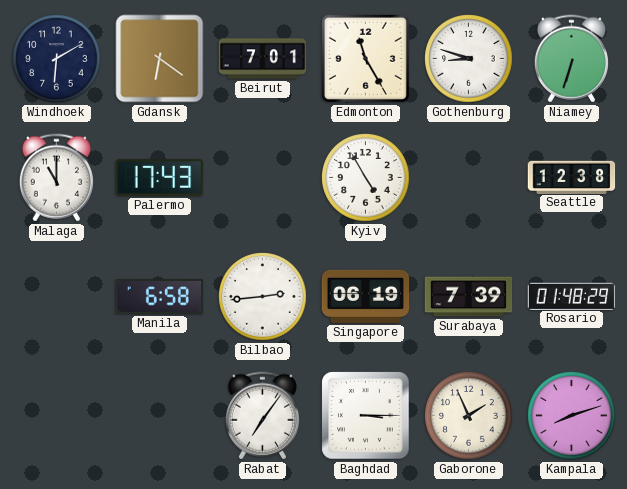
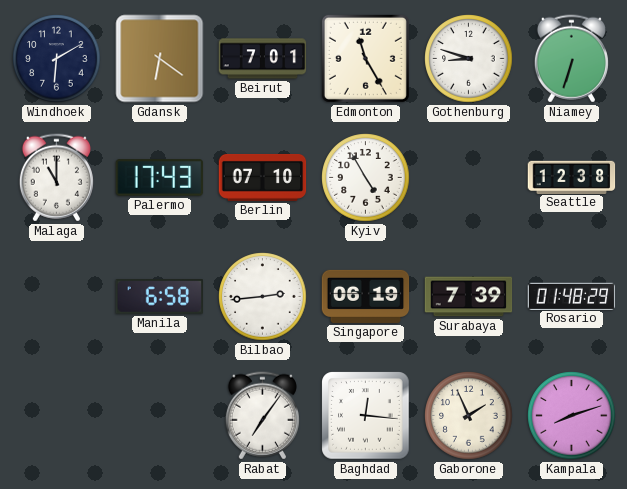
Berlin: none -> 07:10 (263, 177)
Baghdad: 3:15 -> 12:16 (366, 416)
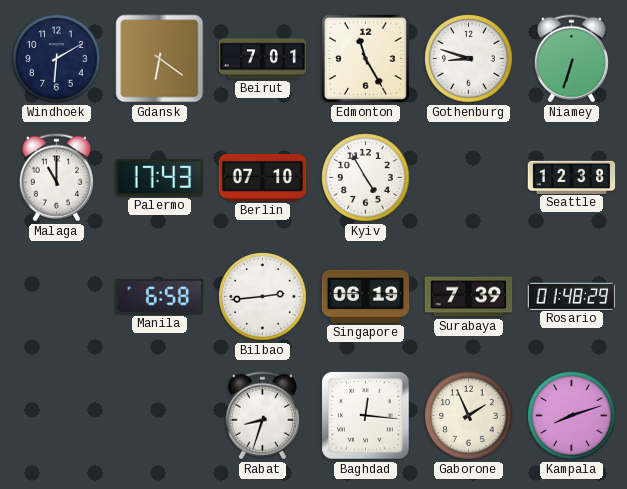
Rabat: 7:06 -> 8:33 (262, 416)
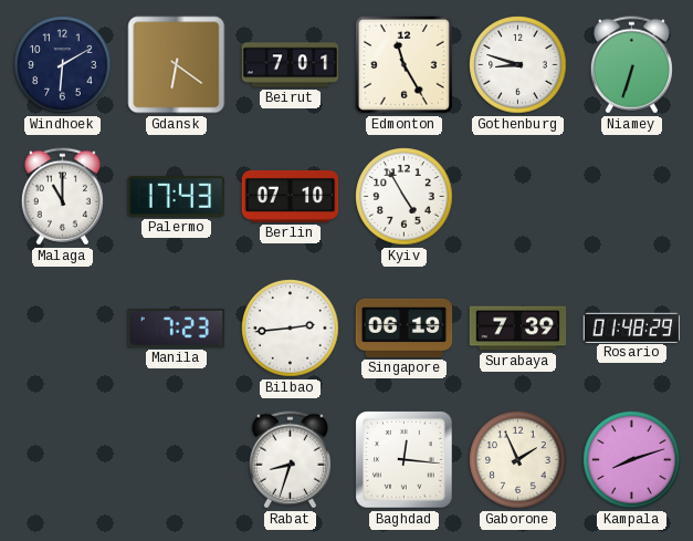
Seattle: 12:38 -> none (572, 177)
Manila: 6:58 -> 7:23 (176, 329)
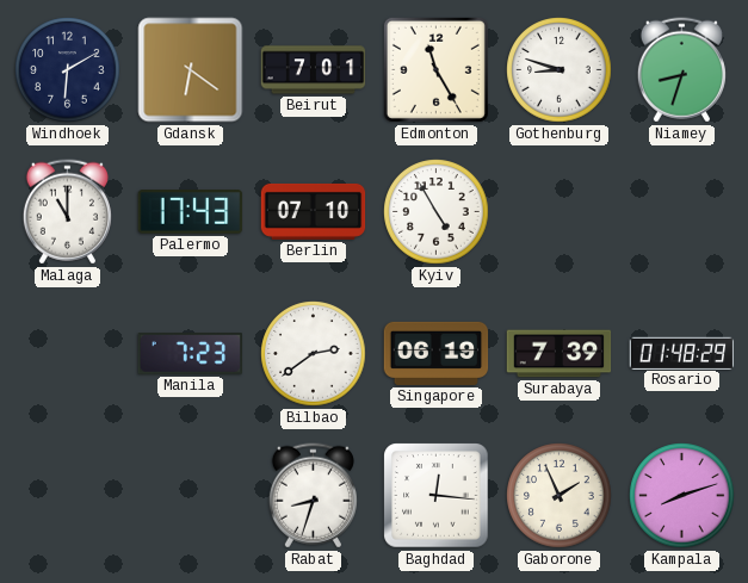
Niamey: 6:33 -> 8:33 (681, 70)
Bilbao: 2:44 -> 2:39 (314, 354)
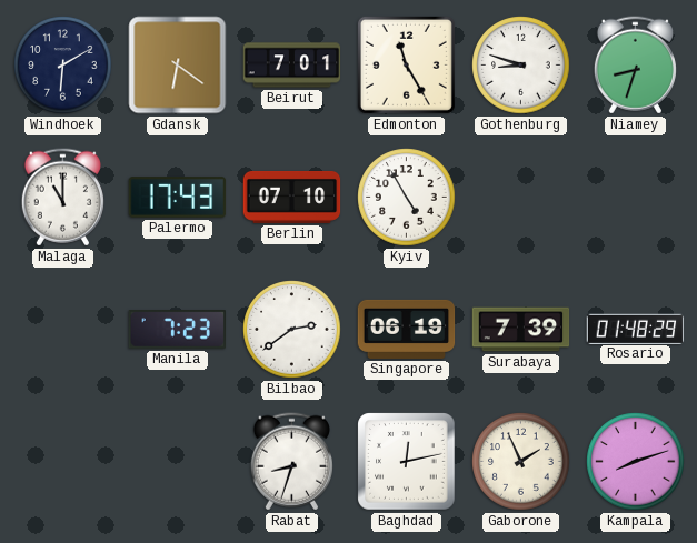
Baghdad: 12:16 -> 12:13 (407, 462)
